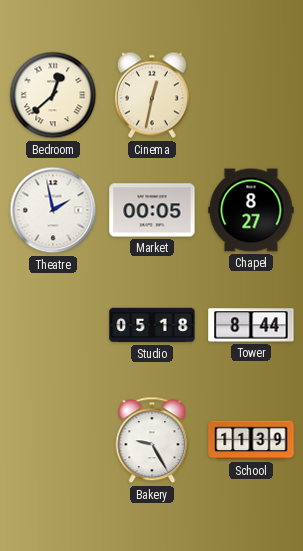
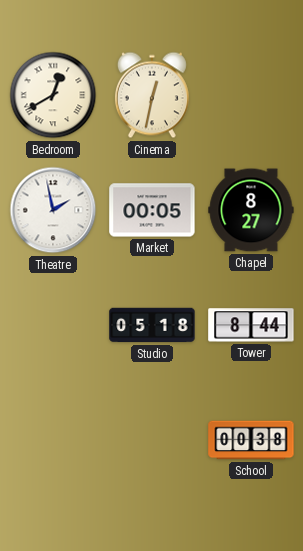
Bedroom: 12:38 -> 12:40 (53, 95)
Bakery: 9:25 -> none (152, 440)
School: 11:39 -> 00:38 (251, 440)
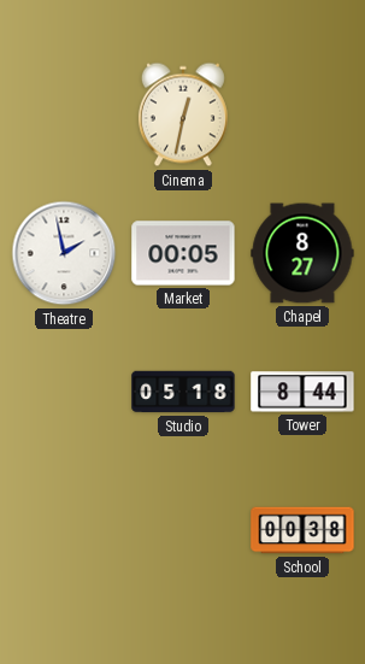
Bedroom: 12:40 -> none (53, 95)
